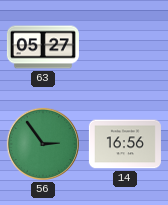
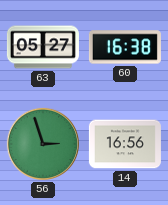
60: none -> 16:38 (125, 47)
56: 2:54 -> 2:57 (43, 144)
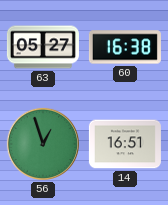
56: 2:57 -> 12:57 (43, 144)
14: 16:56 -> 16:51 (125, 144)
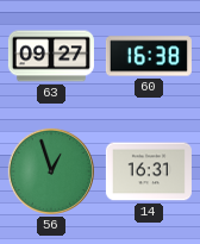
63: 05:27 -> 09:27 (51, 56)
14: 16:51 -> 16:31 (149, 171)
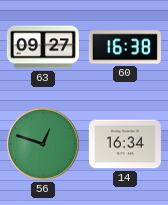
56: 12:57 -> 12:48 (43, 144)
14: 16:31 -> 16:34 (125, 144)
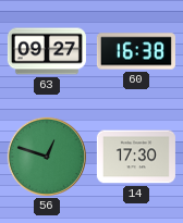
14: 16:34 -> 17:30 (136, 157)
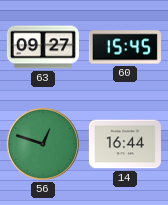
60: 16:38 -> 15:45 (125, 47)
14: 17:30 -> 16:44 (125, 144)
